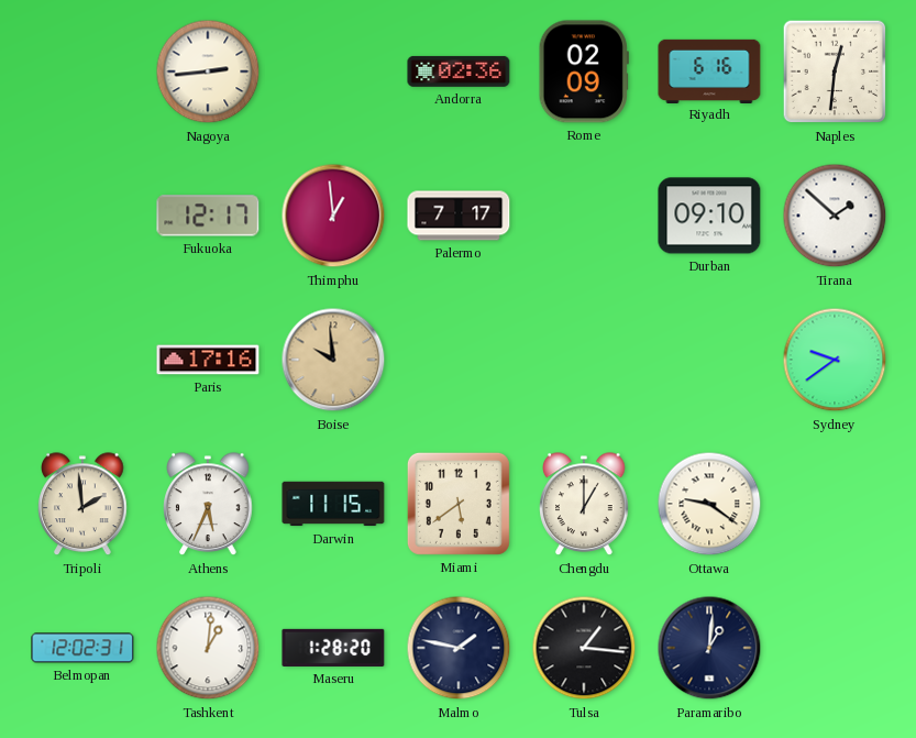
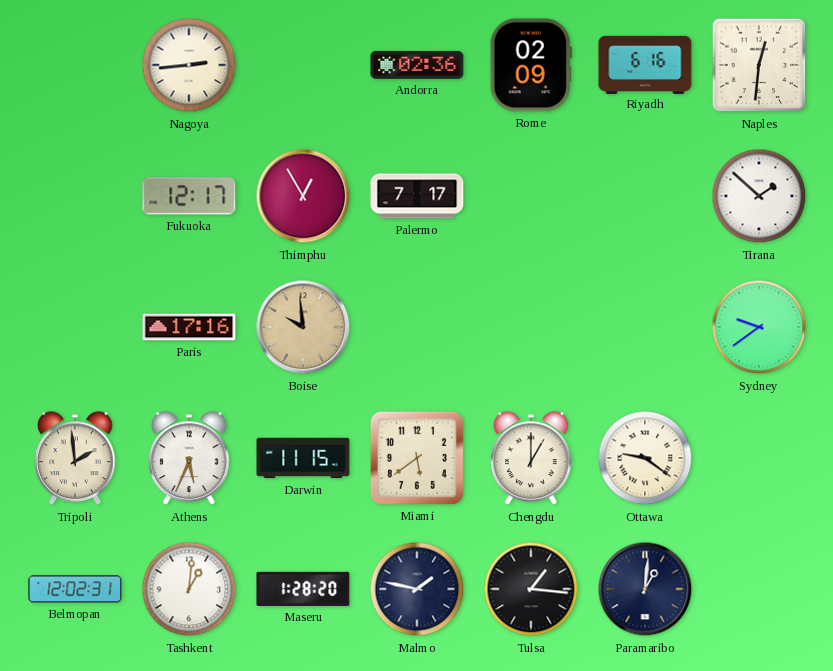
Thimphu: 12:59 -> 12:55 (303, 196)
Durban: 09:10 -> none (709, 216)
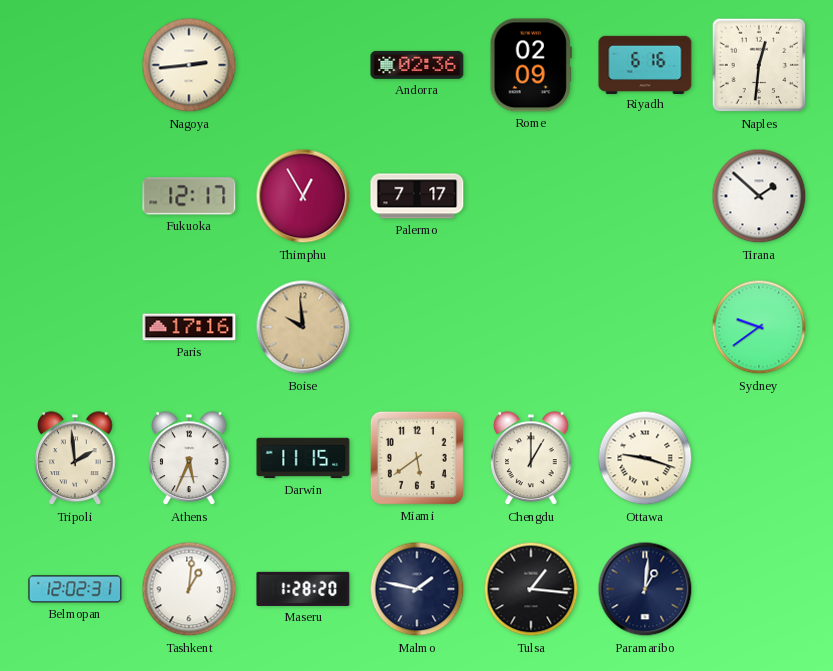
Ottawa: 9:21 -> 9:18 (645, 458)
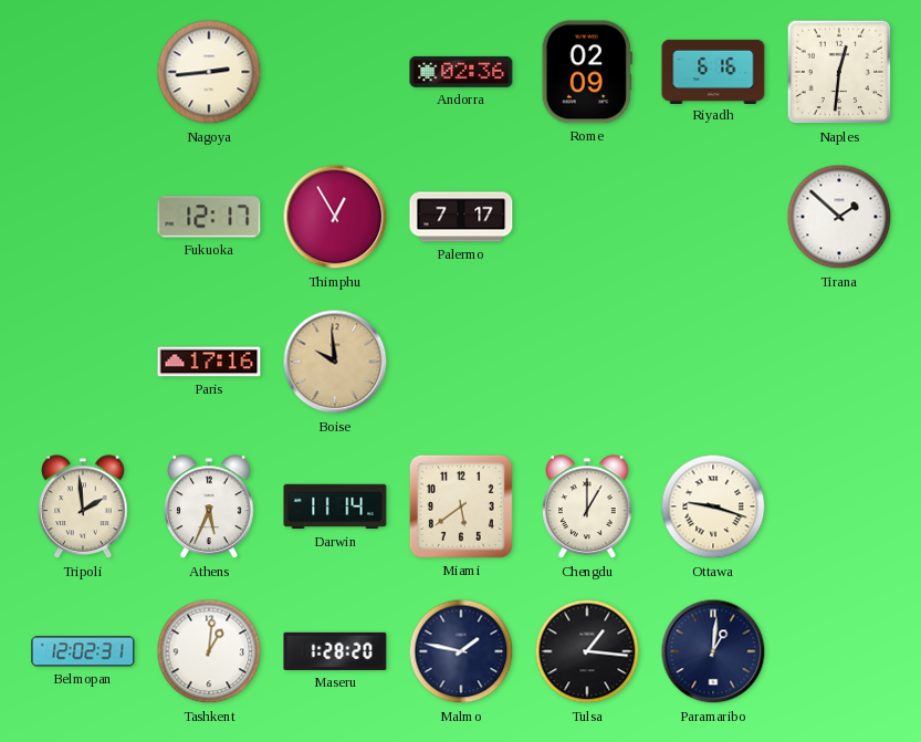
Sydney: 9:39 -> none (759, 327)
Darwin: 11:15 -> 11:14 (335, 506)
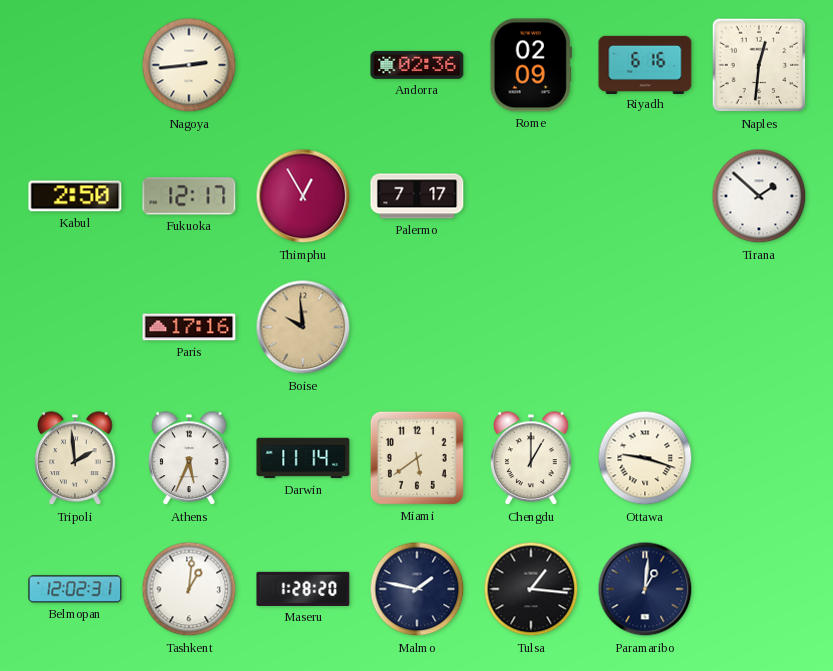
Kabul: none -> 2:50 (75, 196)
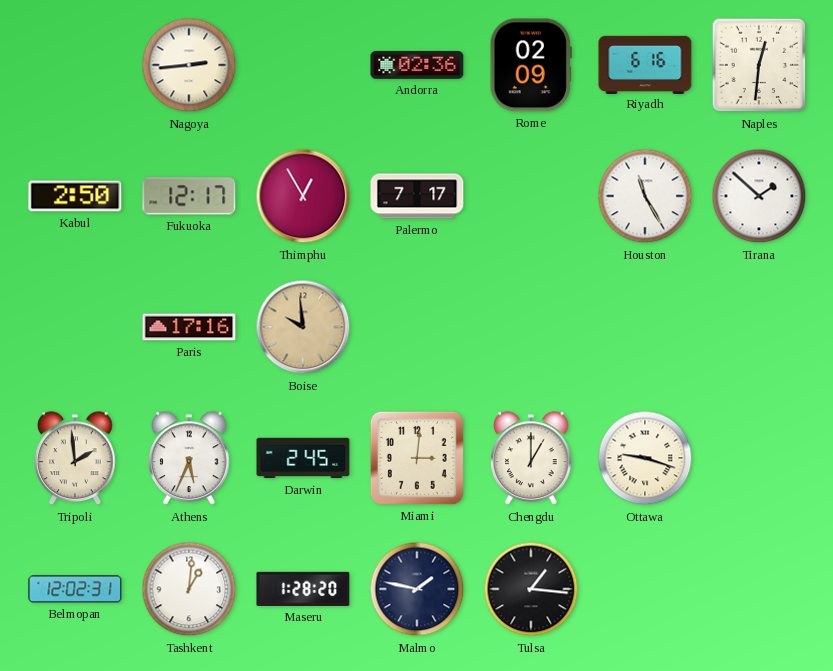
Houston: none -> 11:25 (645, 196)
Darwin: 11:14 -> 2:45 (303, 458)
Miami: 5:39 -> 3:01 (417, 458)
Paramaribo: 1:01 -> none (645, 589)
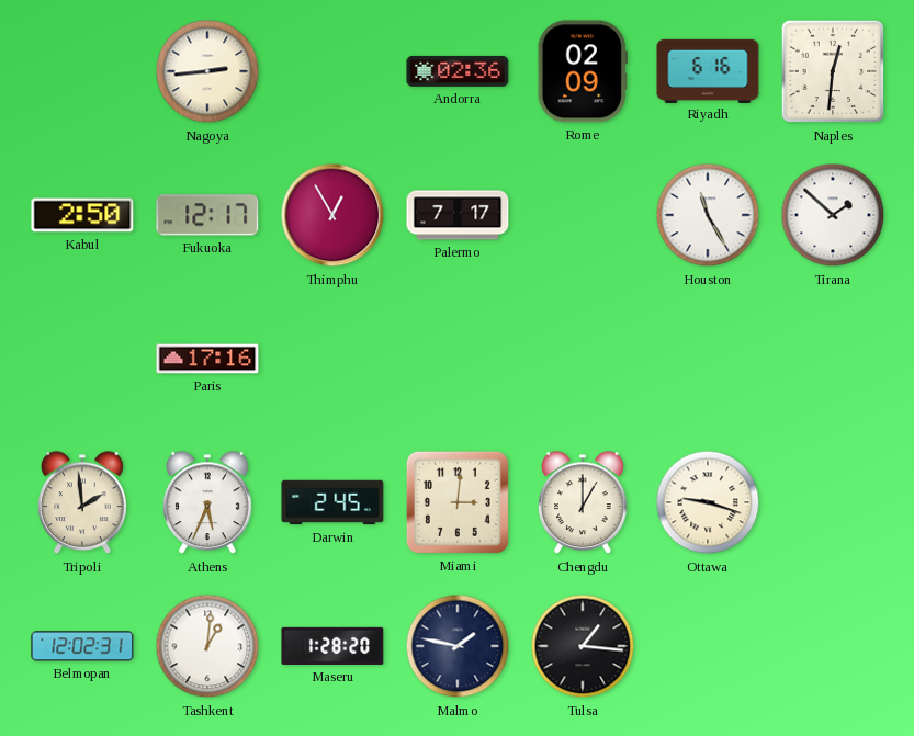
Boise: 9:59 -> none (303, 327)
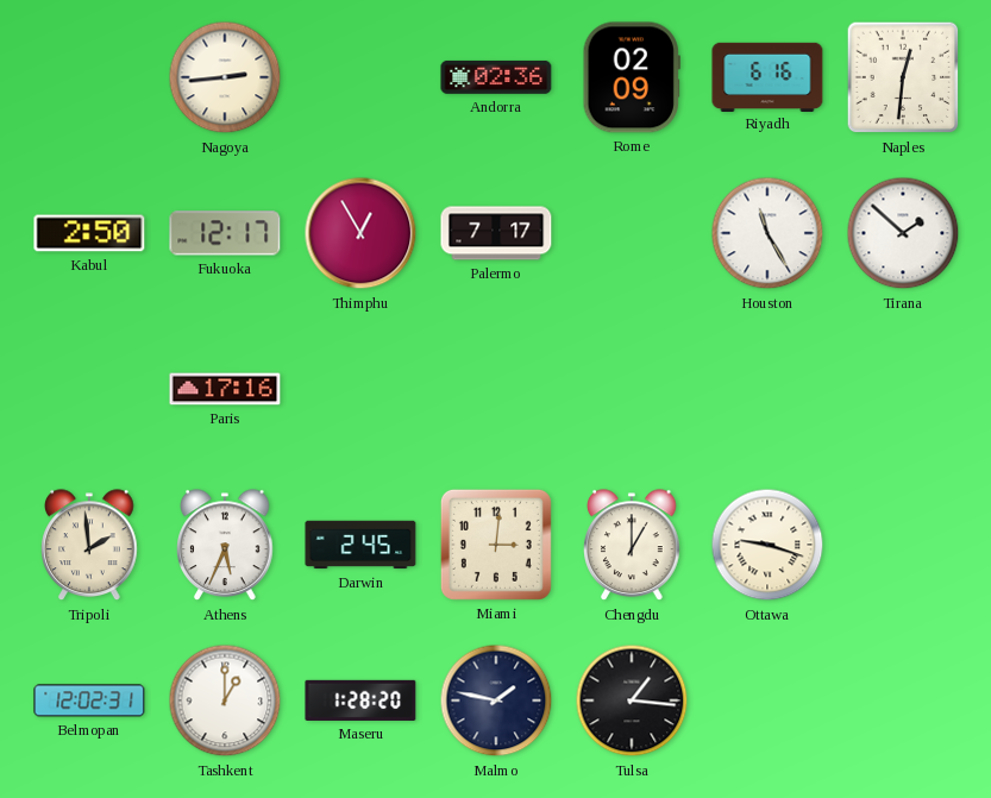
Tashkent: 1:01 -> 1:00 (225, 700)
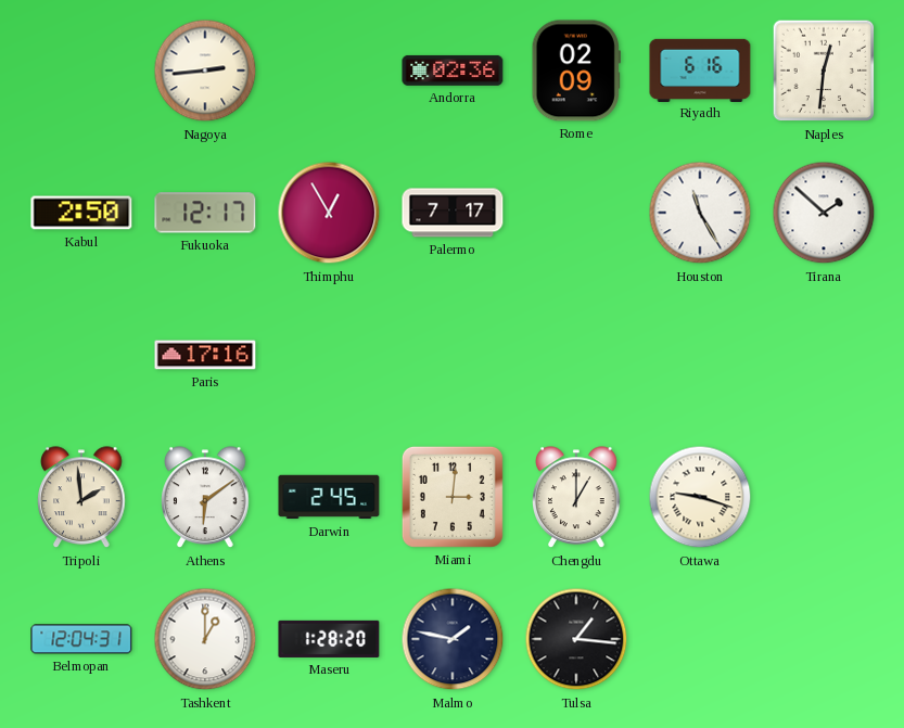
Athens: 5:34 -> 6:09 (205, 498)
Belmopan: 12:02 -> 12:04 (81, 639)
